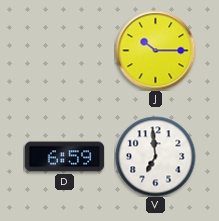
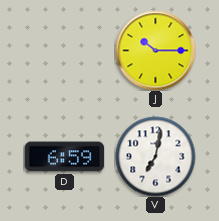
V: 6:59 -> 7:02 (155, 156)
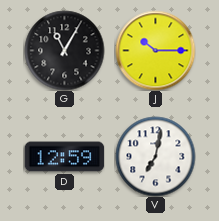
G: none -> 11:05 (64, 50)
D: 6:59 -> 12:59 (64, 157)
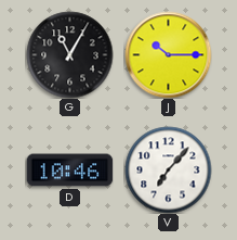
D: 12:59 -> 10:46 (69, 170)
V: 7:02 -> 7:07 (168, 169)
